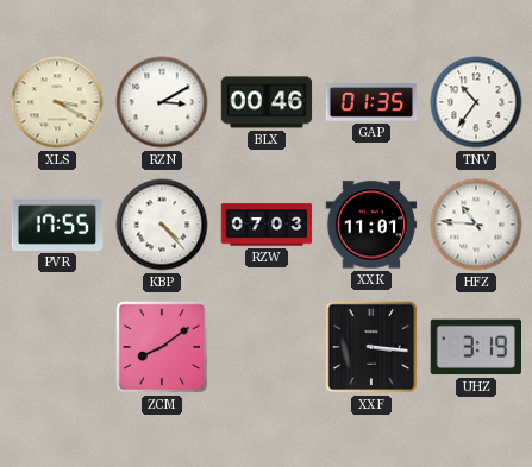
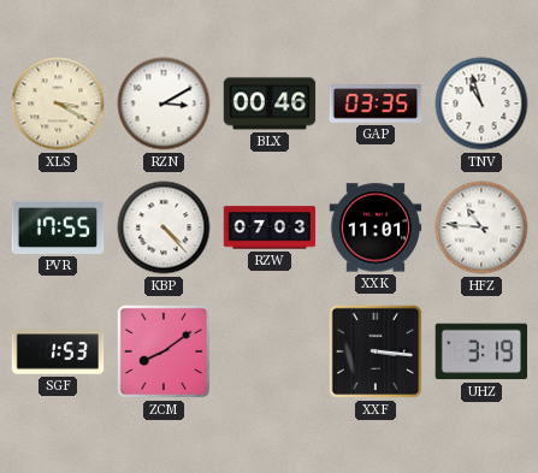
GAP: 01:35 -> 03:35 (376, 104)
TNV: 10:36 -> 10:57 (481, 104)
SGF: none -> 1:53 (58, 351)
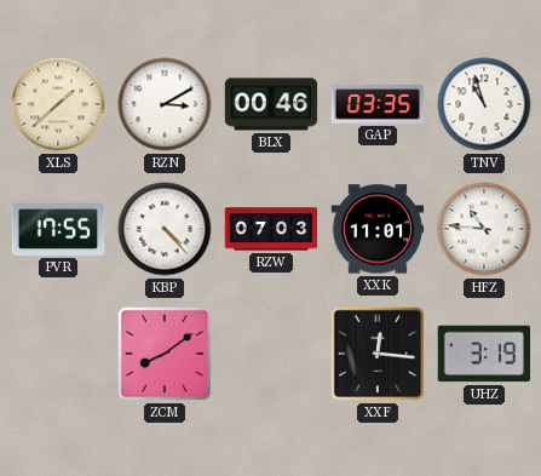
XLS: 3:20 -> 1:38 (58, 104)
SGF: 1:53 -> none (58, 351)
XXF: 3:16 -> 12:16 (378, 354)
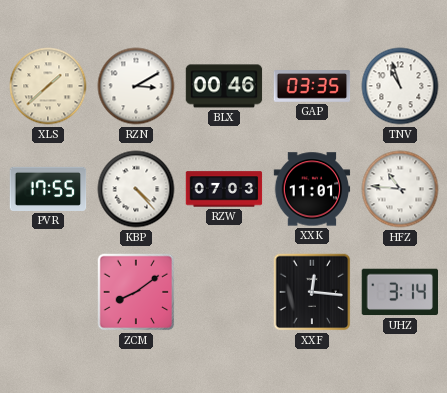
UHZ: 3:19 -> 3:14 (399, 292)
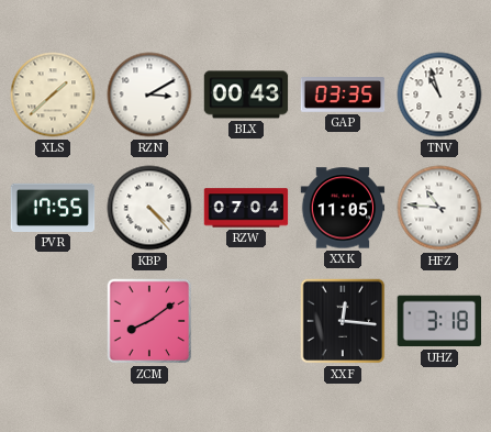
BLX: 00:46 -> 00:43 (246, 95)
RZW: 07:03 -> 07:04 (246, 208)
XXK: 11:01 -> 11:05 (343, 208)
UHZ: 3:14 -> 3:18 (438, 321)
